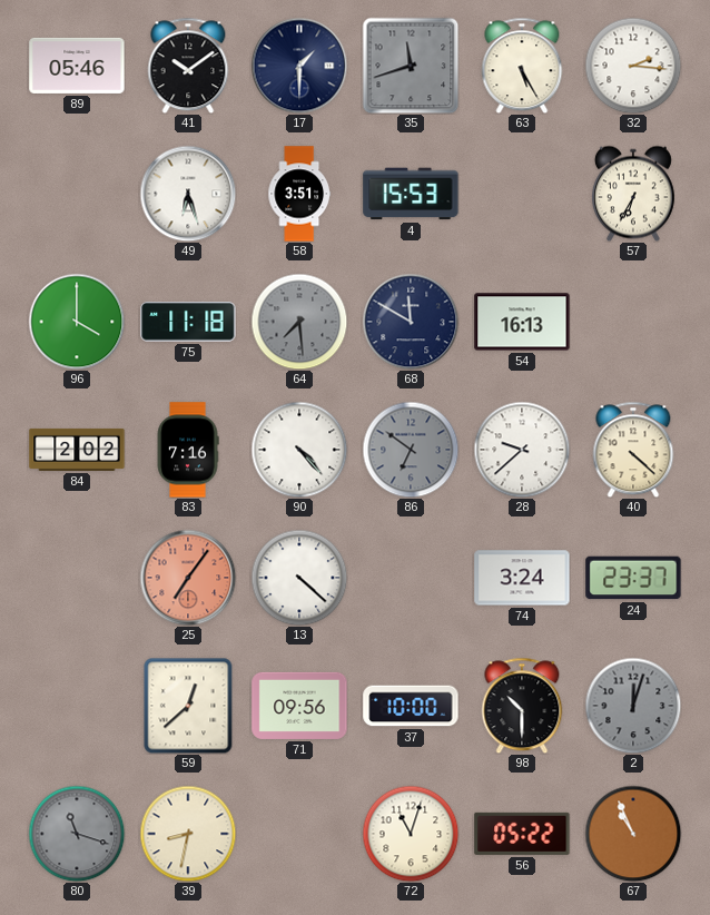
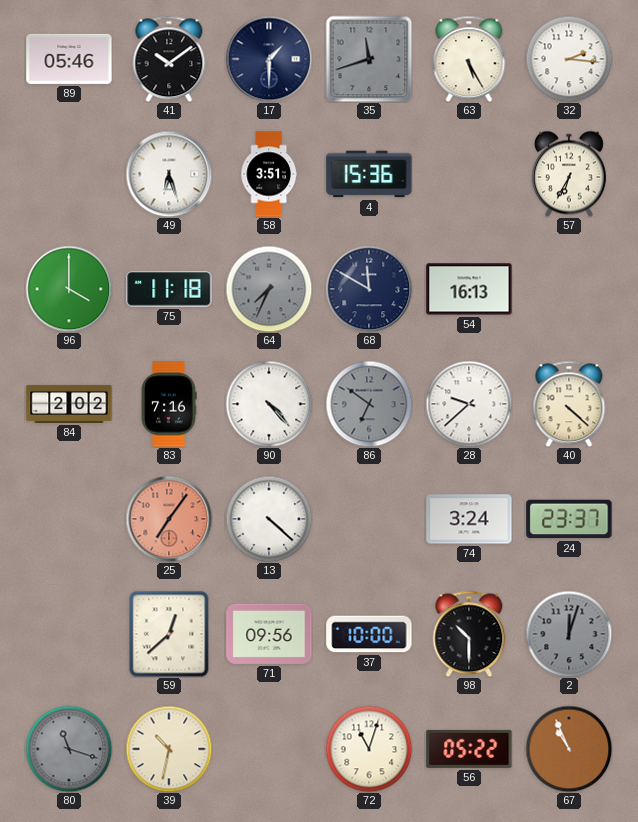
4: 15:53 -> 15:36 (369, 174)
64: 7:29 -> 7:34 (269, 289)
39: 8:32 -> 10:32 (169, 749)
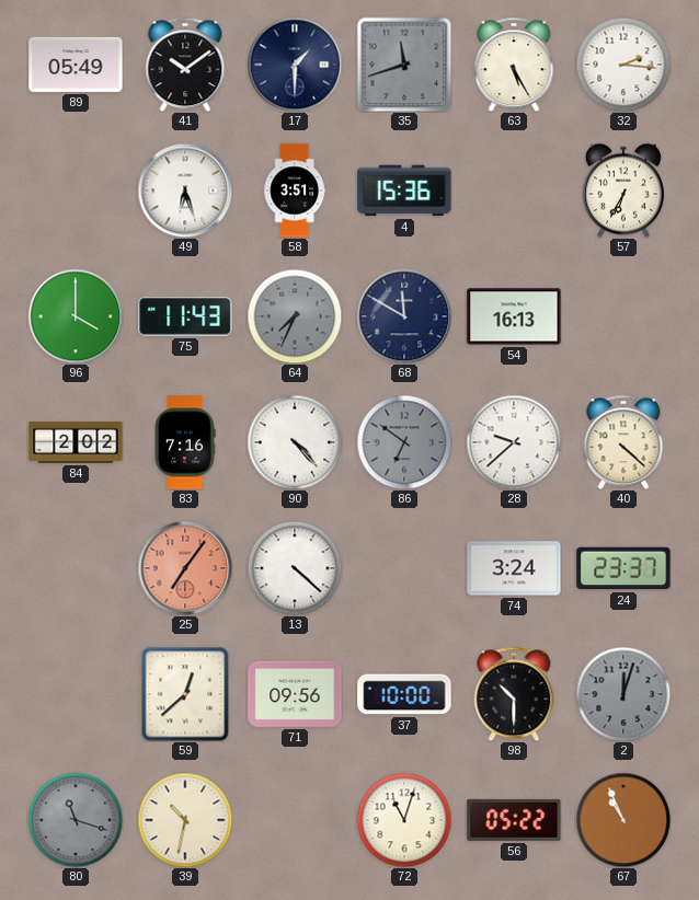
89: 05:46 -> 05:49 (76, 65)
75: 11:18 -> 11:43 (185, 318)
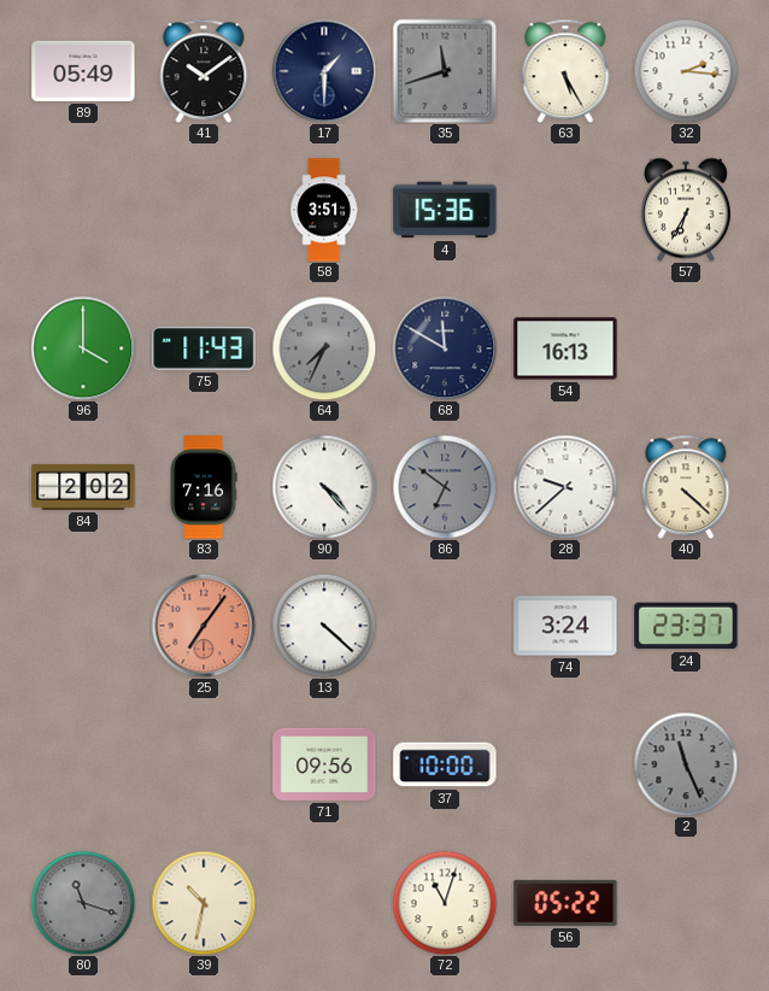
49: 6:27 -> none (185, 191)
59: 12:38 -> none (185, 694)
98: 10:30 -> none (514, 694)
2: 12:03 -> 11:26 (686, 764)
67: 10:56 -> none (623, 820)
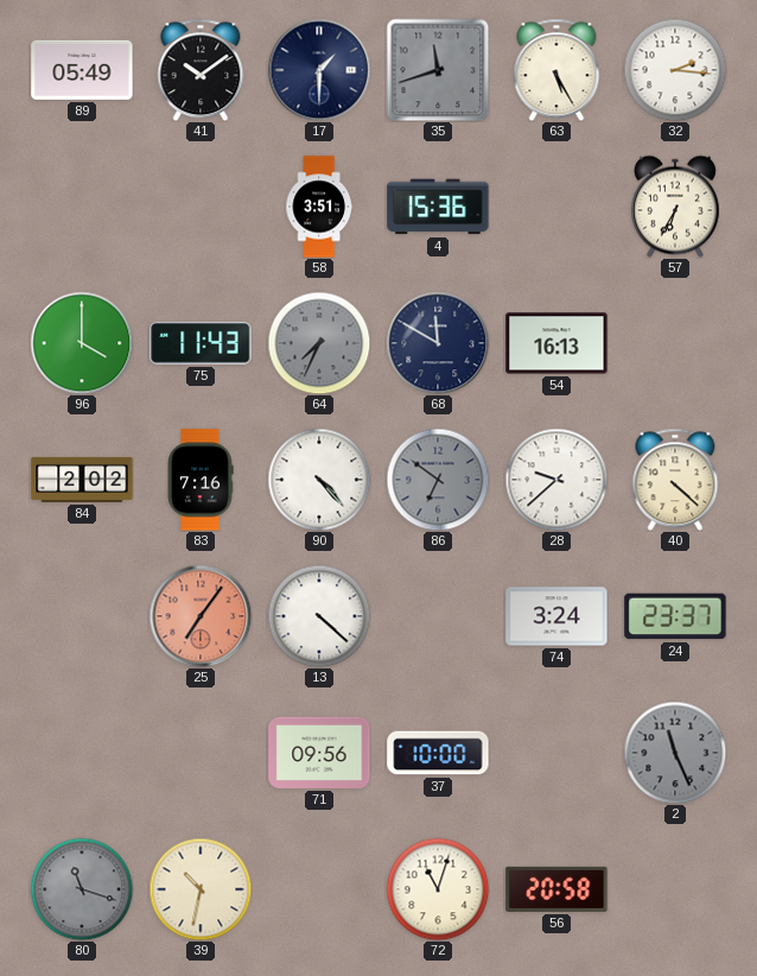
56: 05:22 -> 20:58 (556, 889)
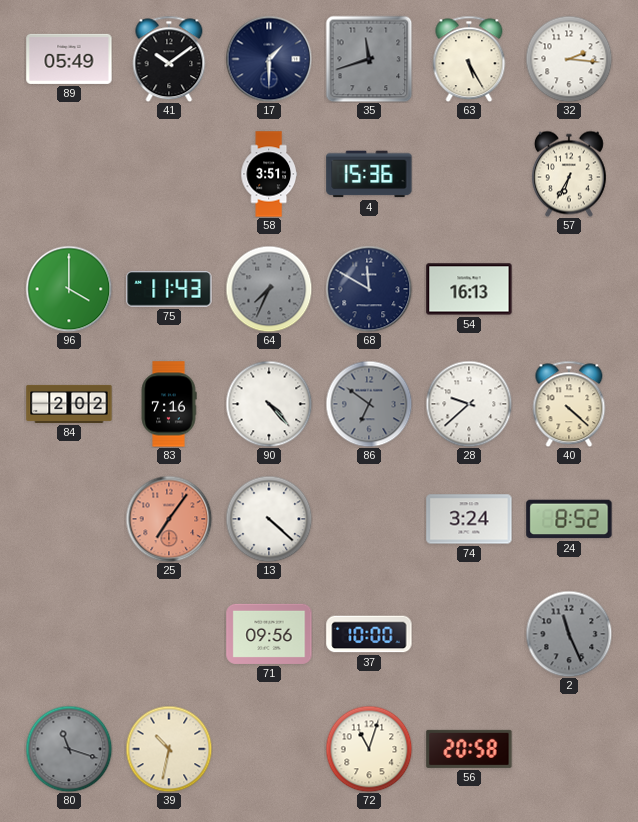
24: 23:37 -> 8:52 (569, 519)
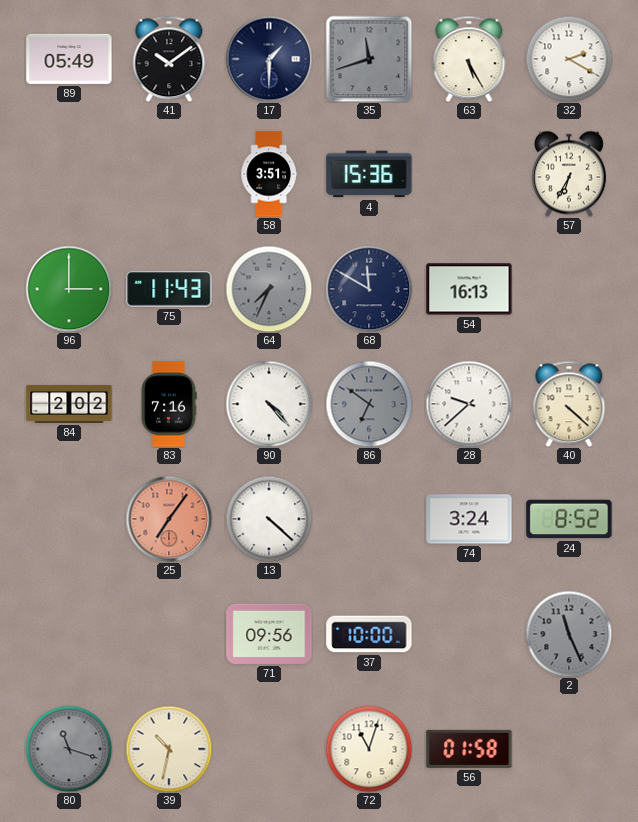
32: 2:16 -> 2:20 (569, 59)
96: 4:00 -> 3:00 (69, 289)
56: 20:58 -> 01:58 (469, 749)
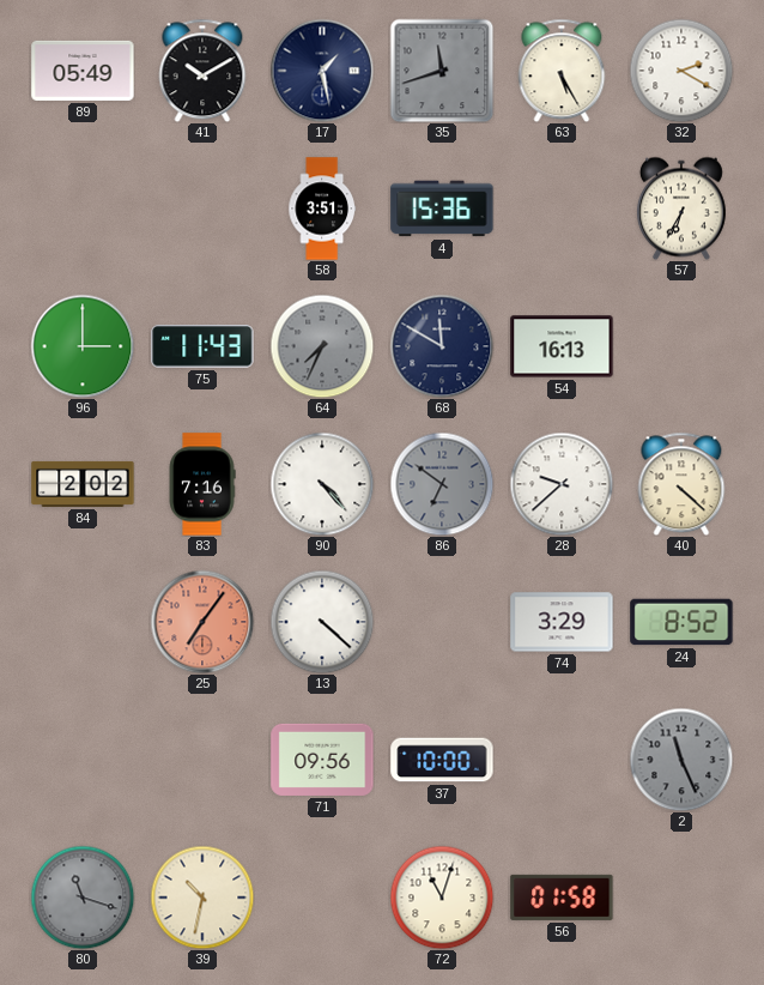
41: 10:09 -> 10:10 (202, 71)
17: 1:30 -> 1:28 (322, 71)
74: 3:24 -> 3:29 (562, 622)
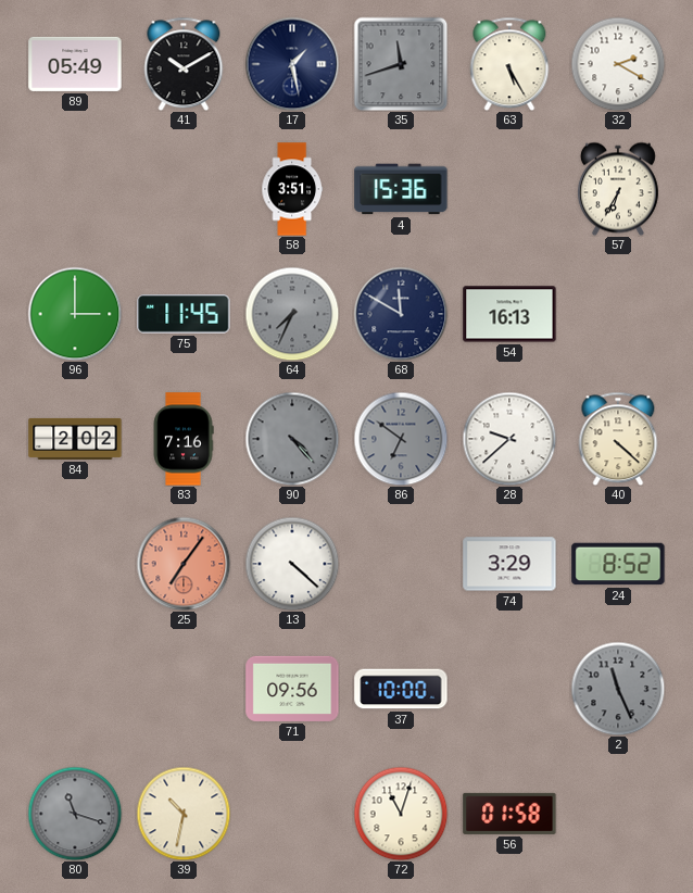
75: 11:43 -> 11:45 (184, 315)
90 dial: white -> grey (292, 439)
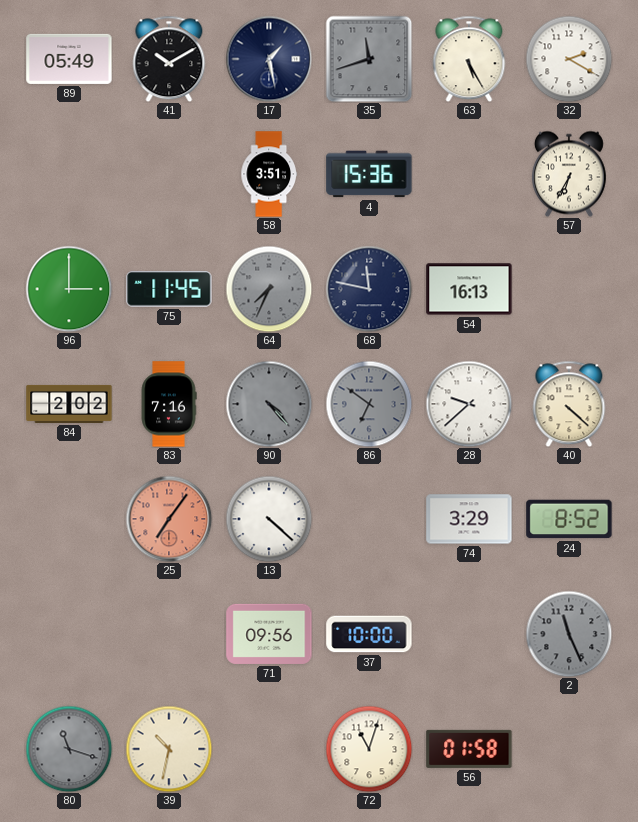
68: 11:50 -> 11:47 (369, 289)
